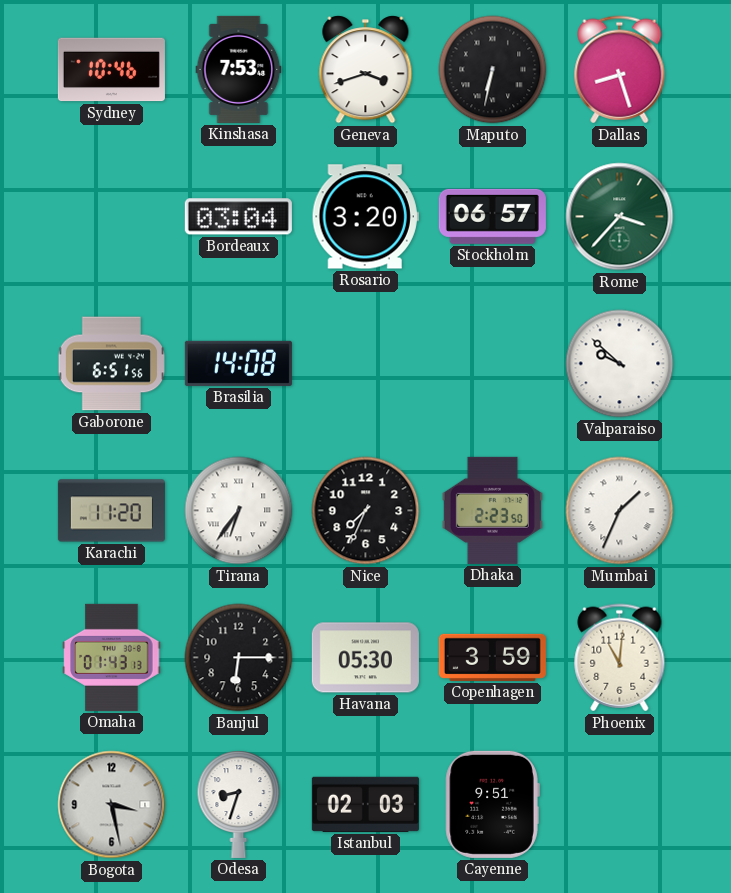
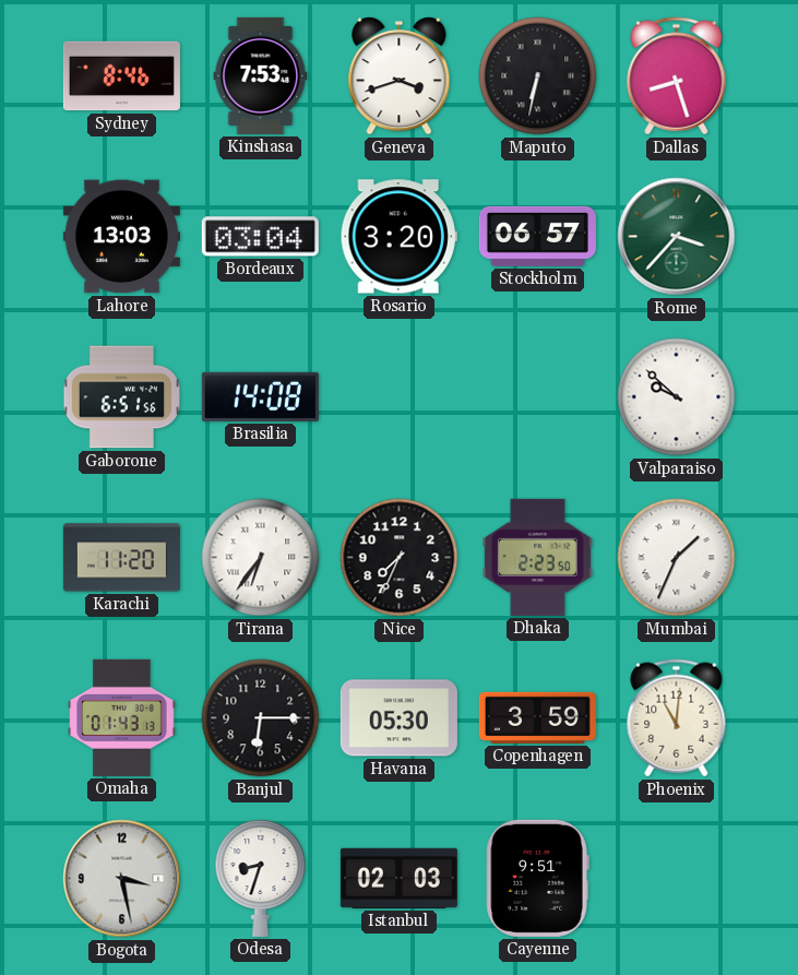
Sydney: 10:46 -> 8:46 (121, 76)
Lahore: none -> 13:03 (121, 237)
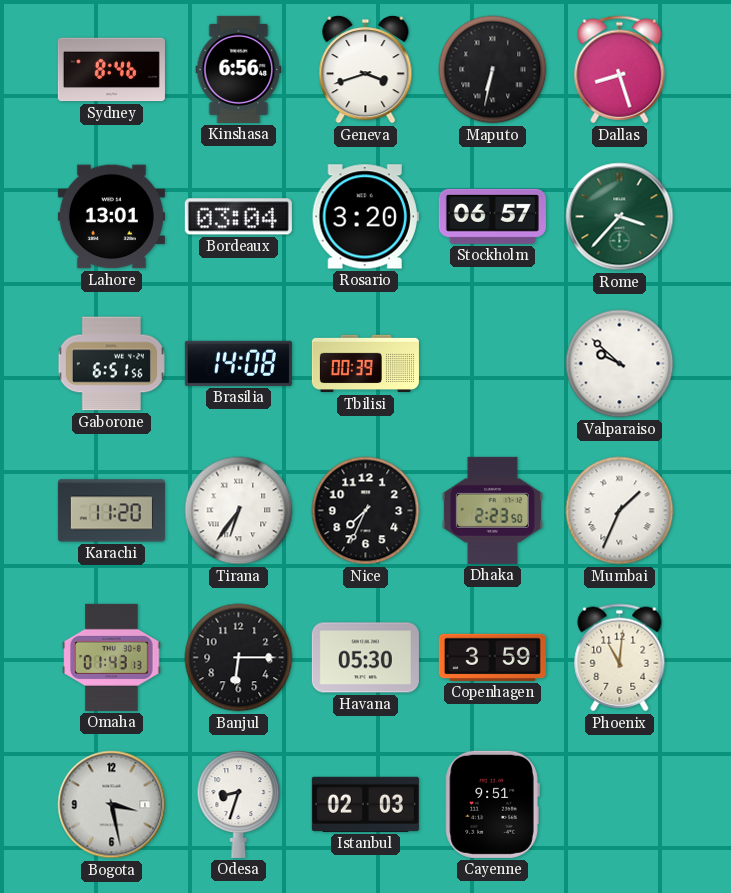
Kinshasa: 7:53 -> 6:56 (239, 69)
Lahore: 13:03 -> 13:01 (111, 217)
Tbilisi: none -> 00:39 (365, 364)
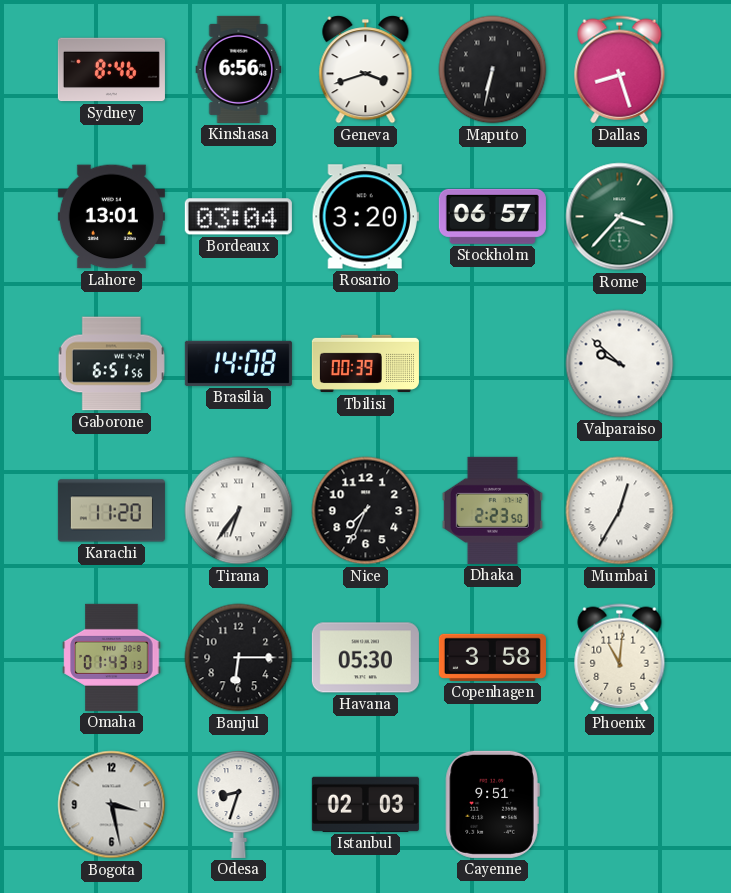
Mumbai: 1:34 -> 12:35 (620, 511)
Copenhagen: 3:59 -> 3:58 (492, 657)
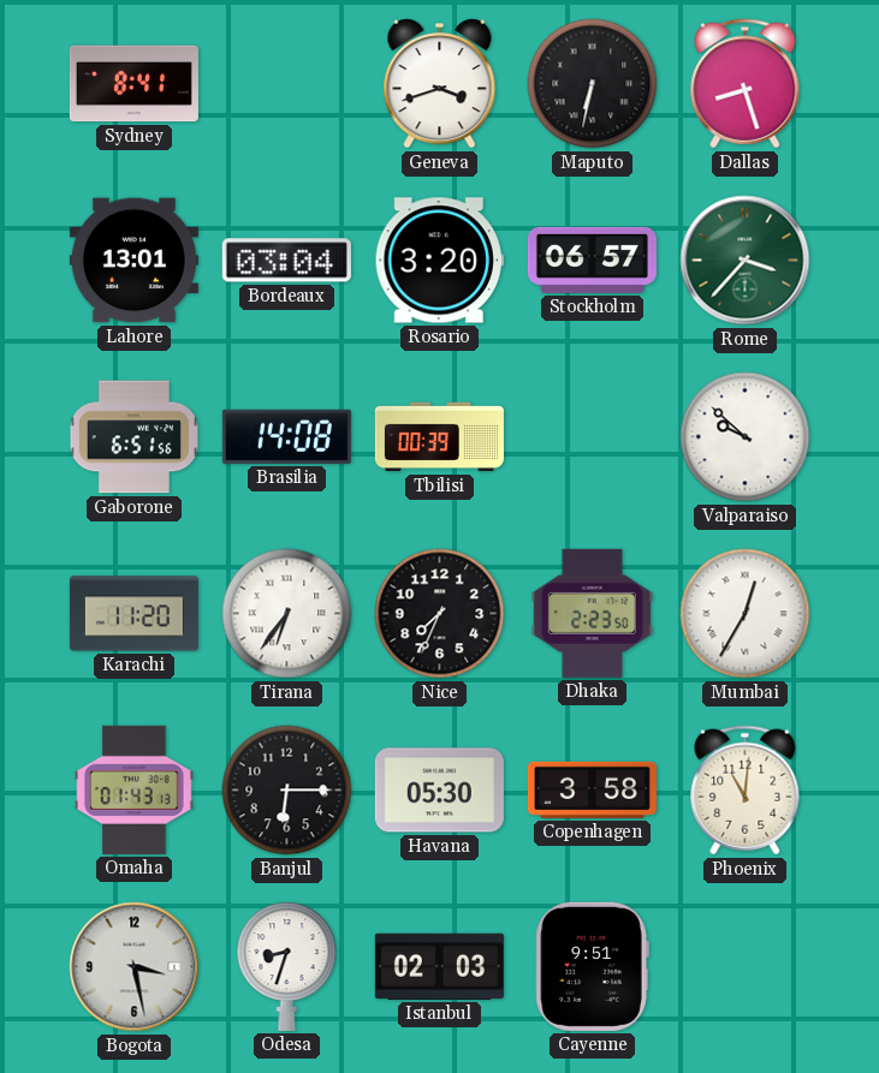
Sydney: 8:46 -> 8:41 (133, 84)
Kinshasa: 6:56 -> none (239, 69)
